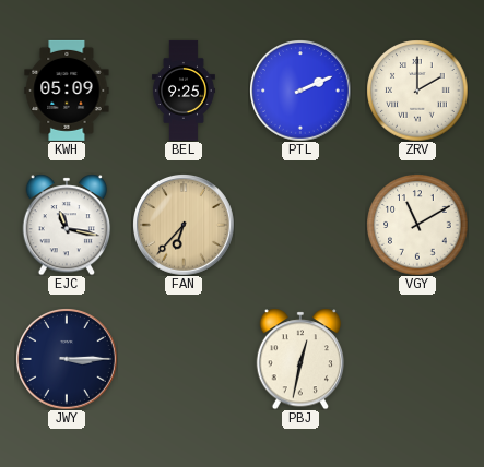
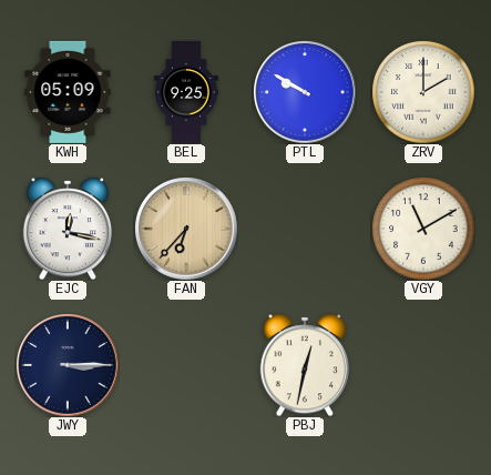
PTL: 2:11 -> 9:50 (305, 92)
EJC: 11:17 -> 12:17 (68, 229)
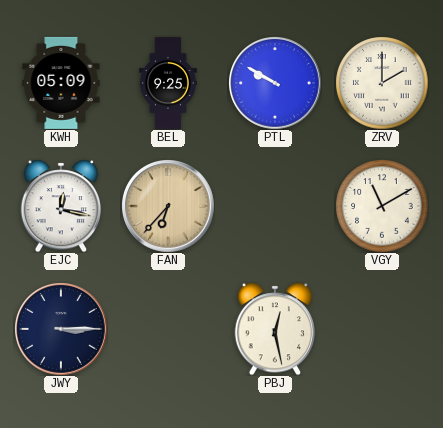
PBJ: 12:32 -> 12:28 (275, 329)
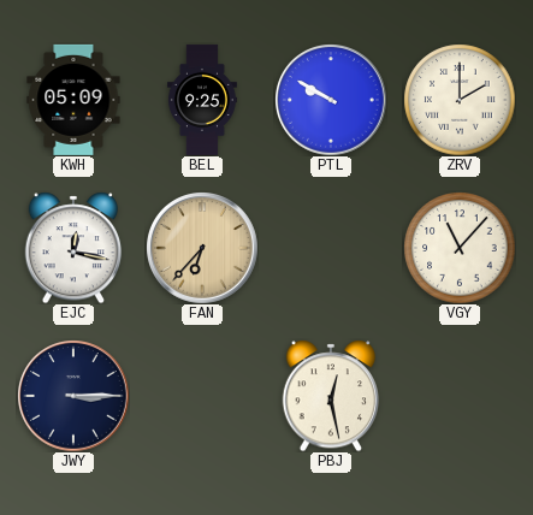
VGY: 11:10 -> 11:07 (460, 248)
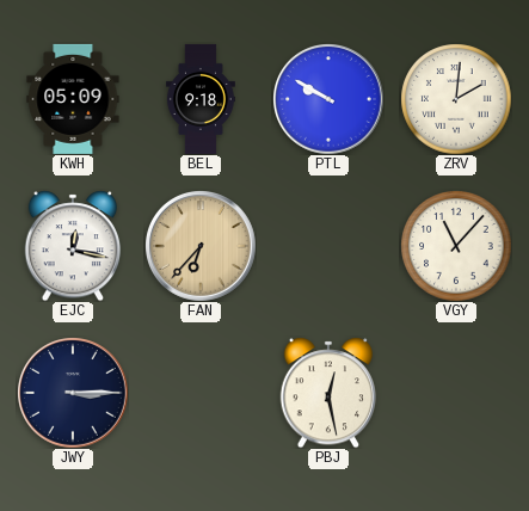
BEL: 9:25 -> 9:18 (201, 99)
ZRV: 2:00 -> 2:01 (456, 99)
